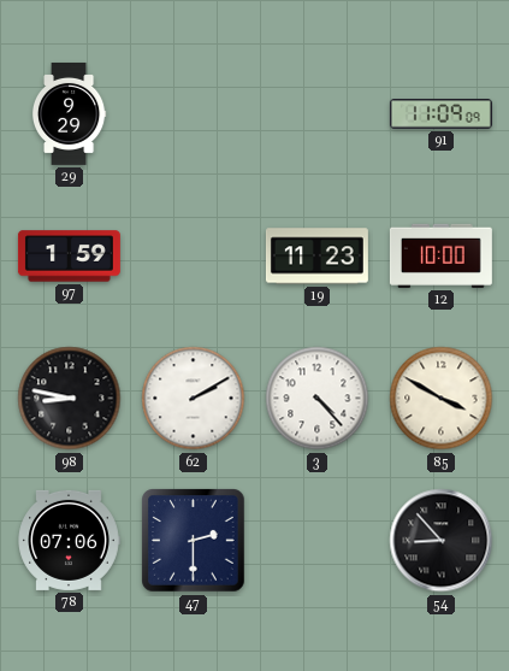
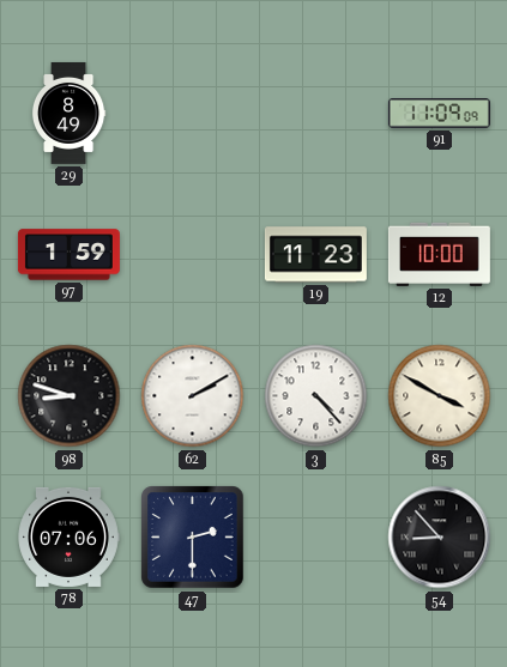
29: 9:29 -> 8:49 (68, 113)
98: 8:47 -> 8:48 (70, 396)
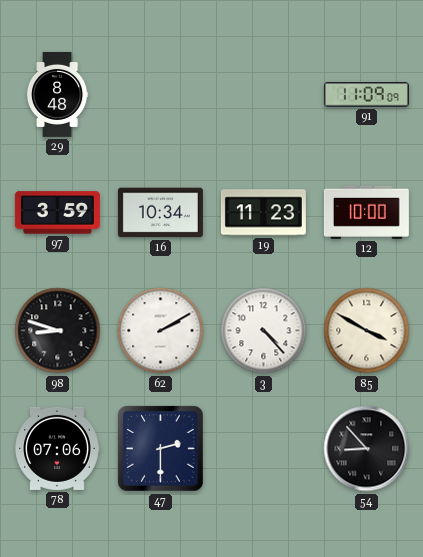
29: 8:49 -> 8:48 (57, 94)
97: 1:59 -> 3:59 (57, 213)
16: none -> 10:34 (160, 213)
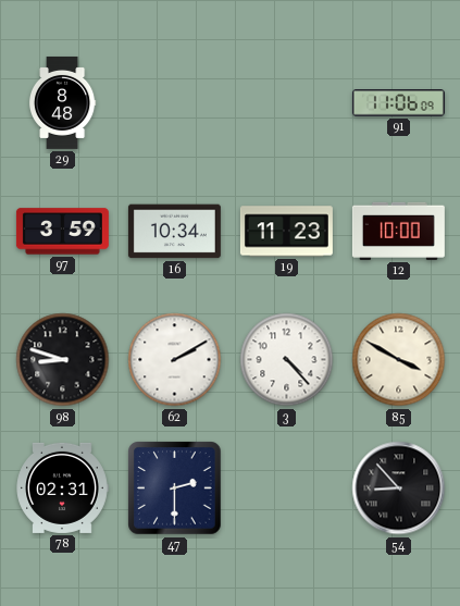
91: 11:09 -> 11:06 (398, 103)
78: 07:06 -> 02:31 (62, 487)
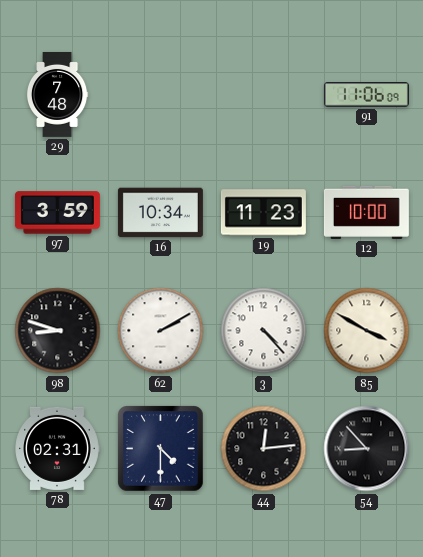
29: 8:48 -> 7:48 (57, 94)
47: 2:30 -> 4:30 (161, 449)
44: none -> 12:14 (264, 449)
